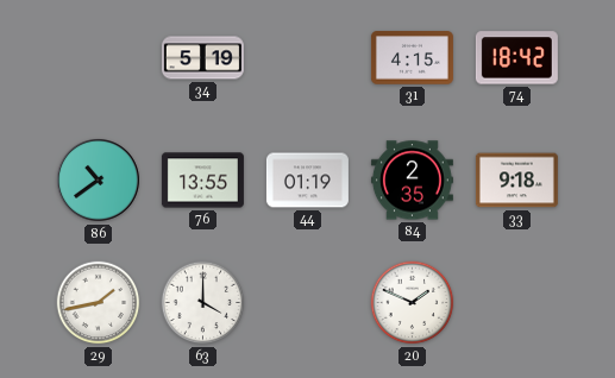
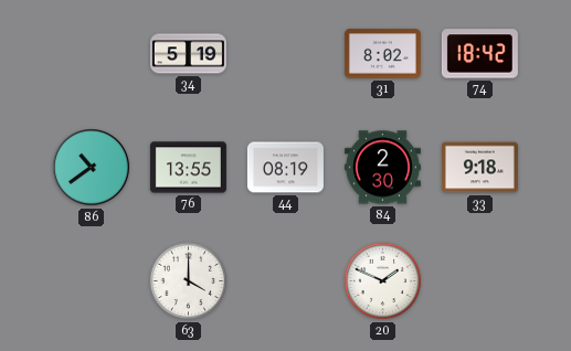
31: 4:15 -> 8:02 (382, 54)
44: 01:19 -> 08:19 (285, 168)
84: 2:35 -> 2:30 (382, 168)
29: 1:43 -> none (99, 303)
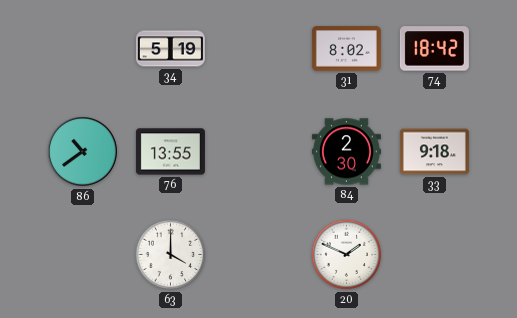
44: 08:19 -> none (285, 168)
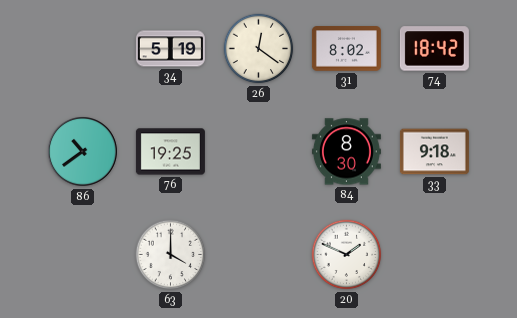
26: none -> 12:21 (259, 49)
76: 13:55 -> 19:25 (170, 152)
84: 2:30 -> 8:30 (346, 152)
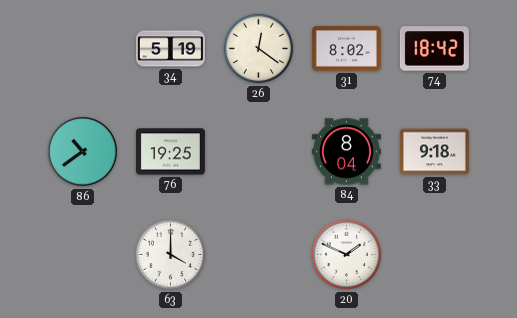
84: 8:30 -> 8:04 (346, 152)
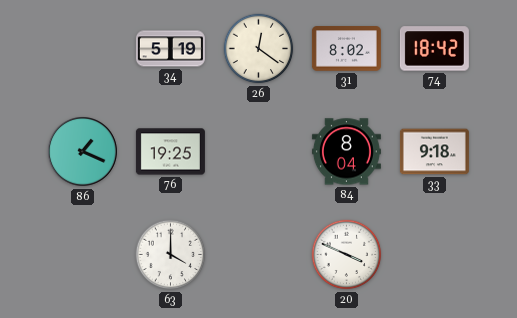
86: 10:39 -> 1:19 (83, 152)
20: 1:49 -> 3:49 (347, 255)
